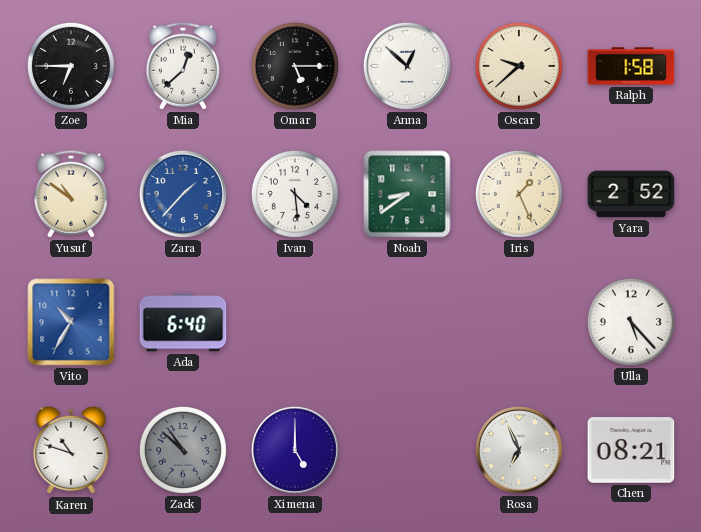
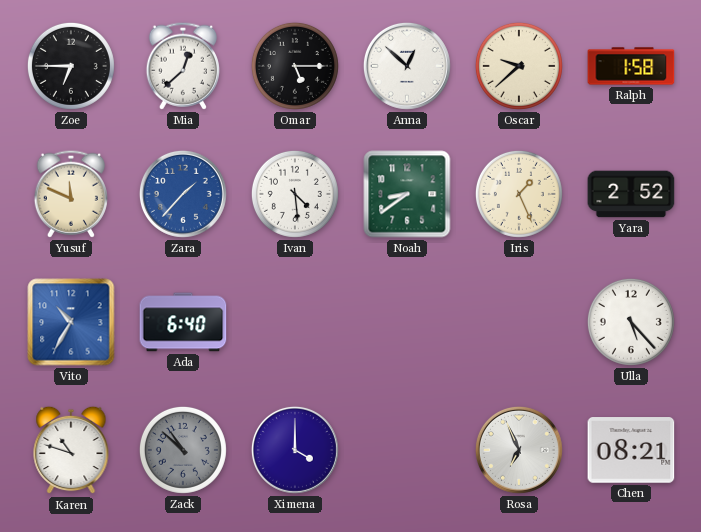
Yusuf: 10:51 -> 11:49 (71, 194)
Ximena: 5:00 -> 4:00 (295, 450)
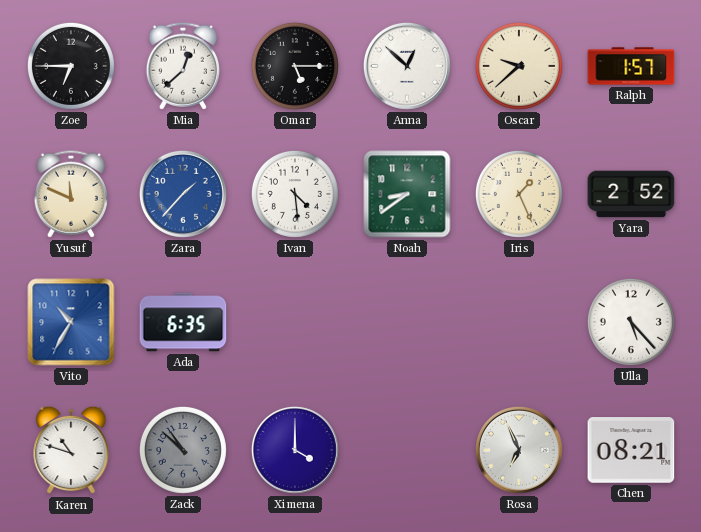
Ralph: 1:58 -> 1:57 (631, 66)
Ada: 6:40 -> 6:35 (183, 322)
